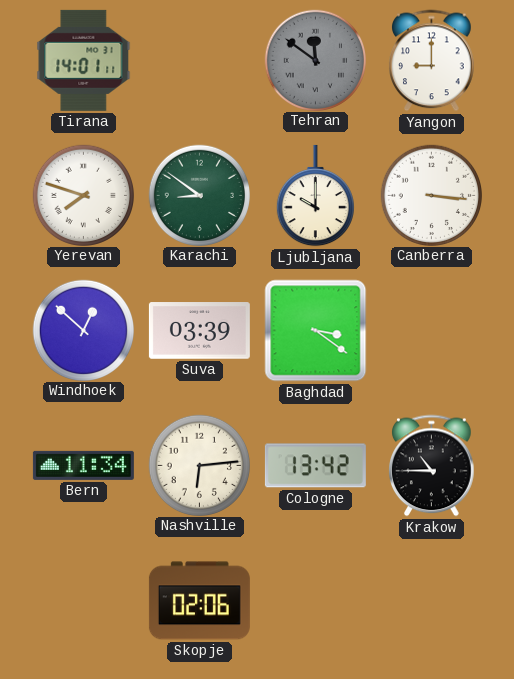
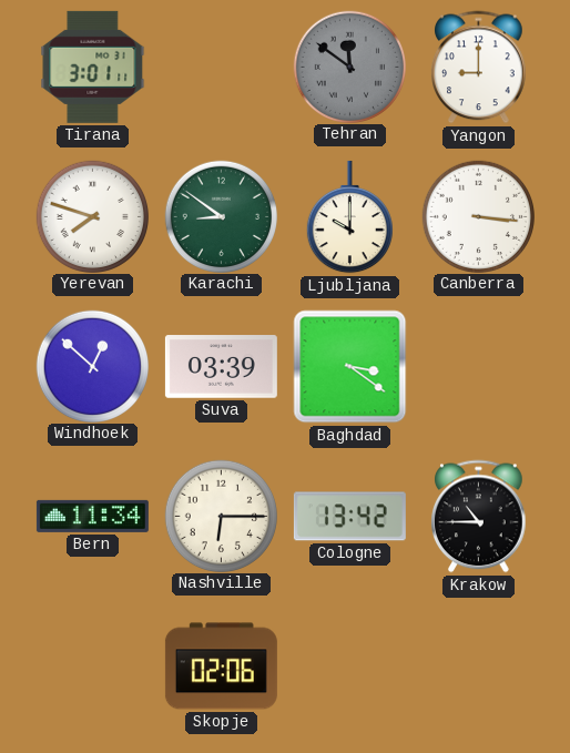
Tirana: 14:01 -> 3:01 (93, 67)
Nashville: 6:14 -> 6:15 (221, 516)
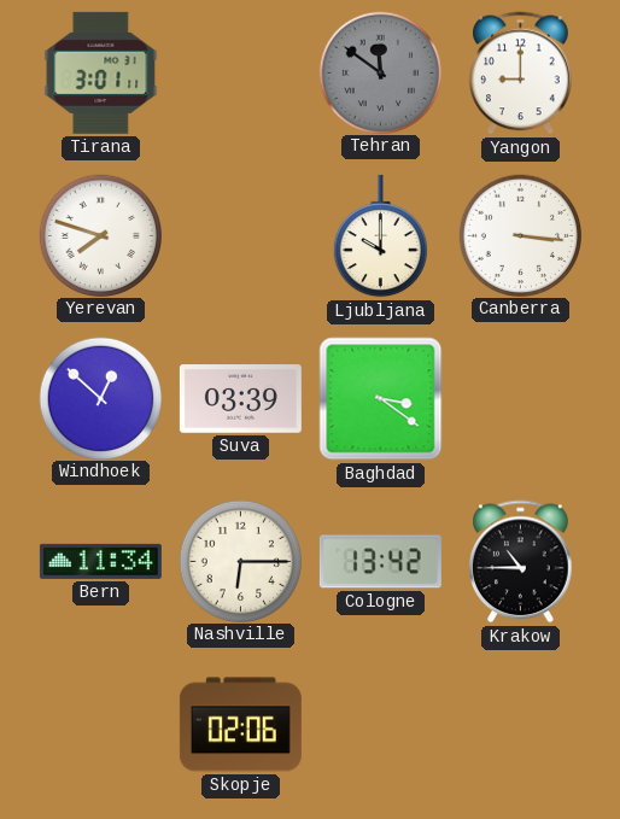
Karachi: 8:51 -> none (221, 216)
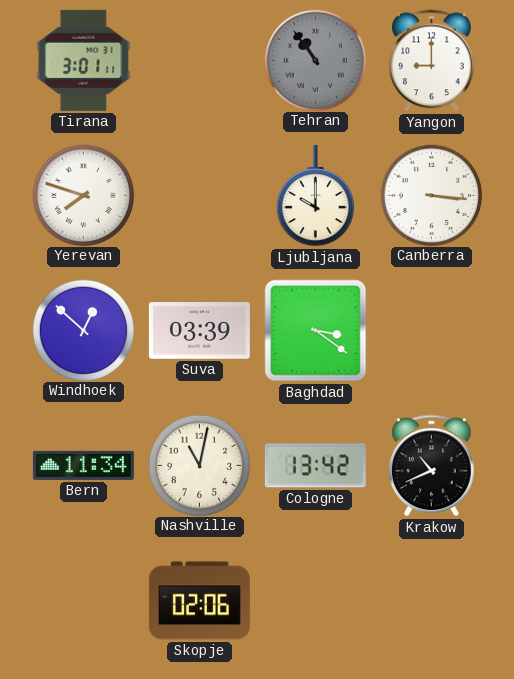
Tehran: 11:51 -> 10:54 (315, 60)
Nashville: 6:15 -> 11:02 (199, 465)
Krakow: 10:45 -> 10:41 (432, 466)
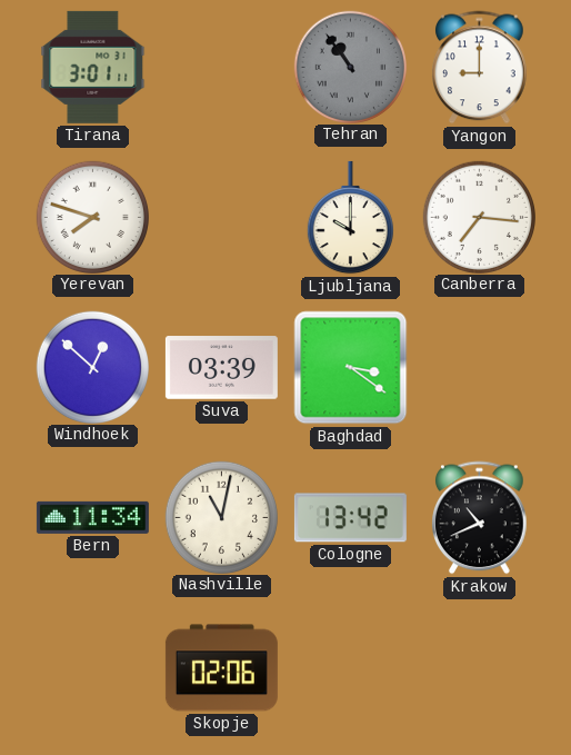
Canberra: 3:16 -> 7:16 (479, 217)
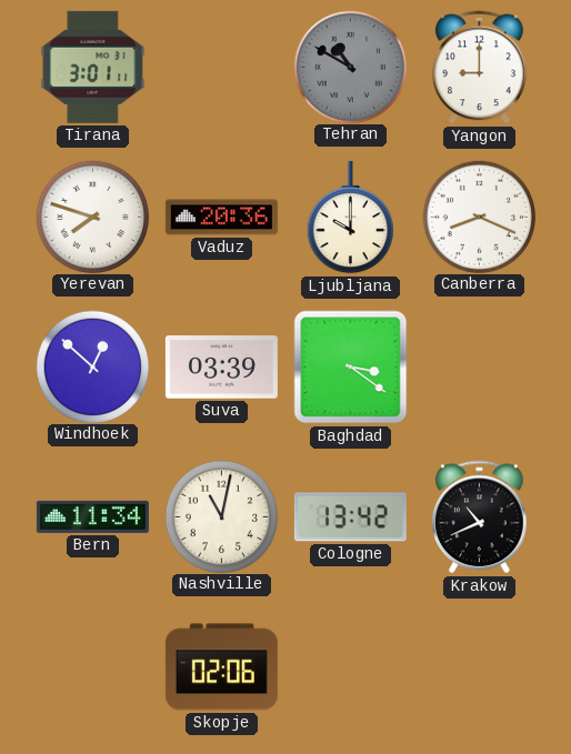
Tehran: 10:54 -> 10:50 (350, 67)
Vaduz: none -> 20:36 (221, 218)
Canberra: 7:16 -> 8:19 (479, 217)
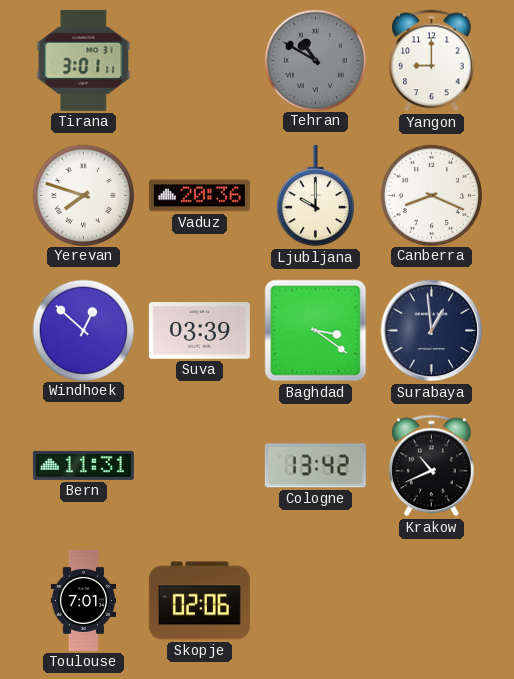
Surabaya: none -> 12:59 (432, 331)
Bern: 11:34 -> 11:31 (83, 465)
Nashville: 11:02 -> none (221, 516)
Toulouse: none -> 7:01 (83, 600)
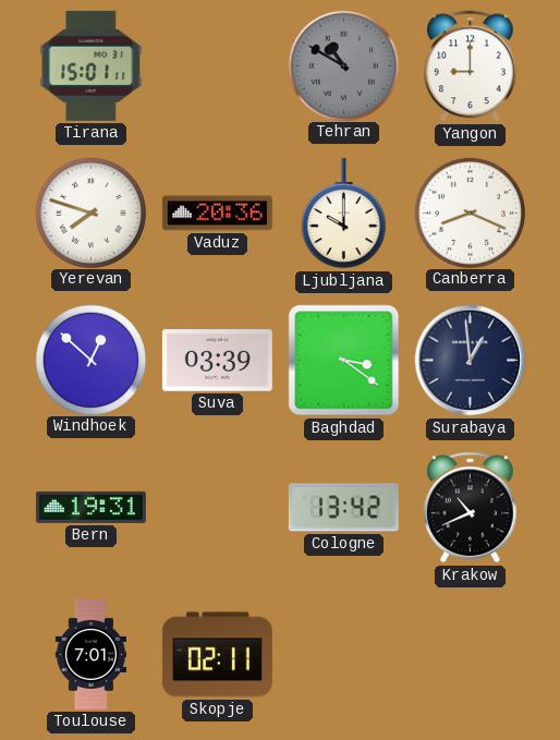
Tirana: 3:01 -> 15:01 (92, 65)
Bern: 11:31 -> 19:31 (90, 507)
Skopje: 02:06 -> 02:11 (217, 655)
